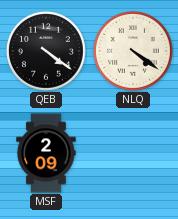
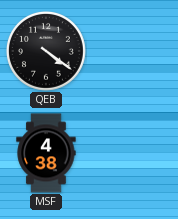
NLQ: 4:21 -> none (133, 51)
MSF: 2:09 -> 4:38 (46, 153)
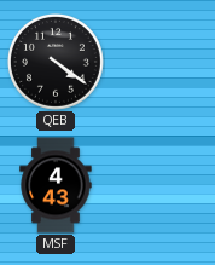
MSF: 4:38 -> 4:43 (56, 185)
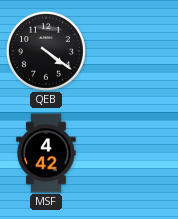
MSF: 4:43 -> 4:42 (46, 153)
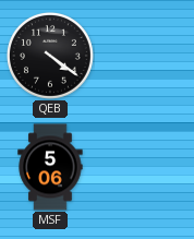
MSF: 4:42 -> 5:06 (50, 167)
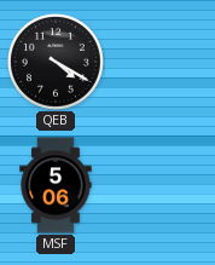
QEB: 4:21 -> 4:20 (56, 62)
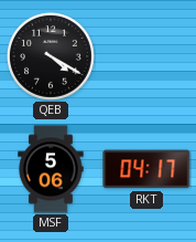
RKT: none -> 04:17 (146, 169)
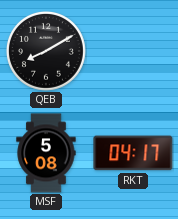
QEB: 4:20 -> 8:10 (46, 51)
MSF: 5:06 -> 5:08 (46, 153)
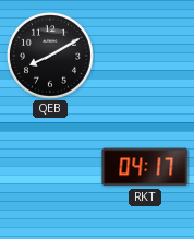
MSF: 5:08 -> none (46, 153)
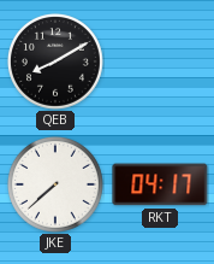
JKE: none -> 7:38 (55, 184)
